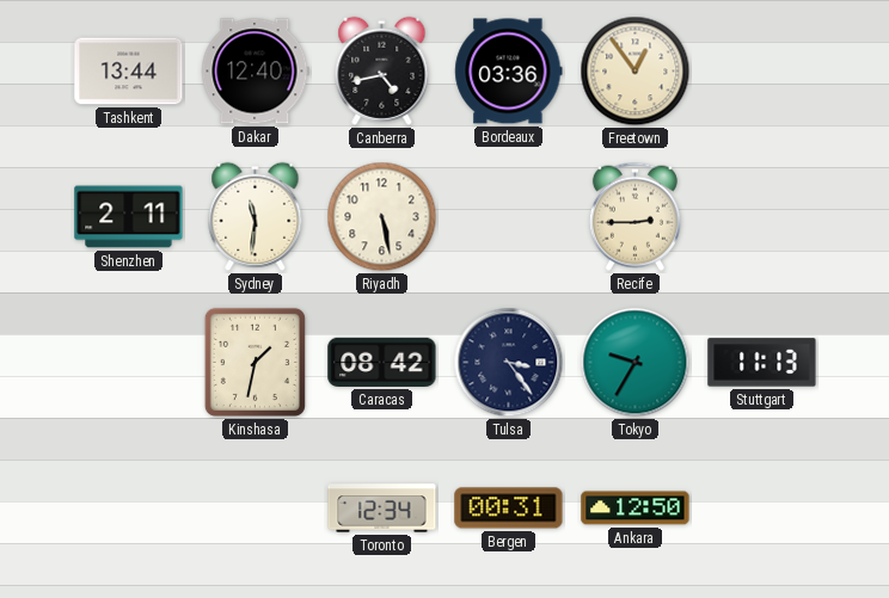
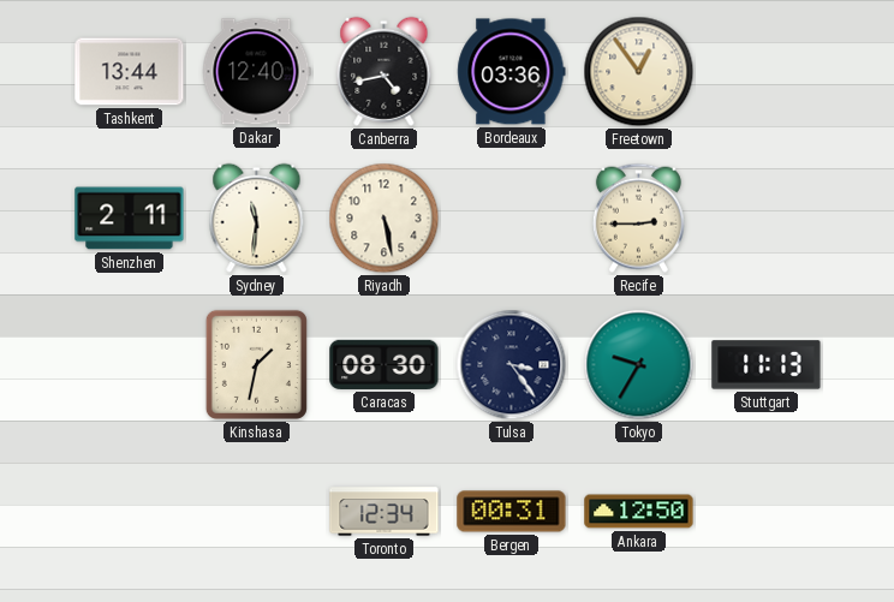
Caracas: 08:42 -> 08:30 (385, 364)
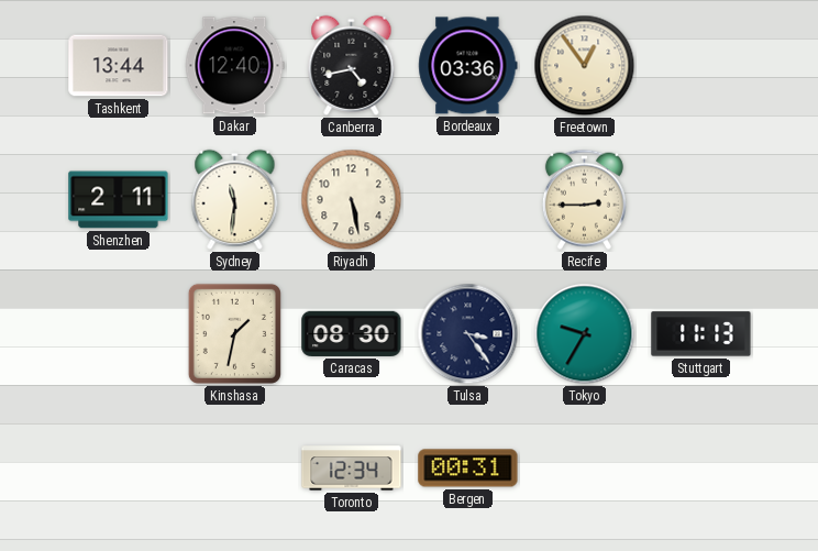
Ankara: 12:50 -> none (639, 512)
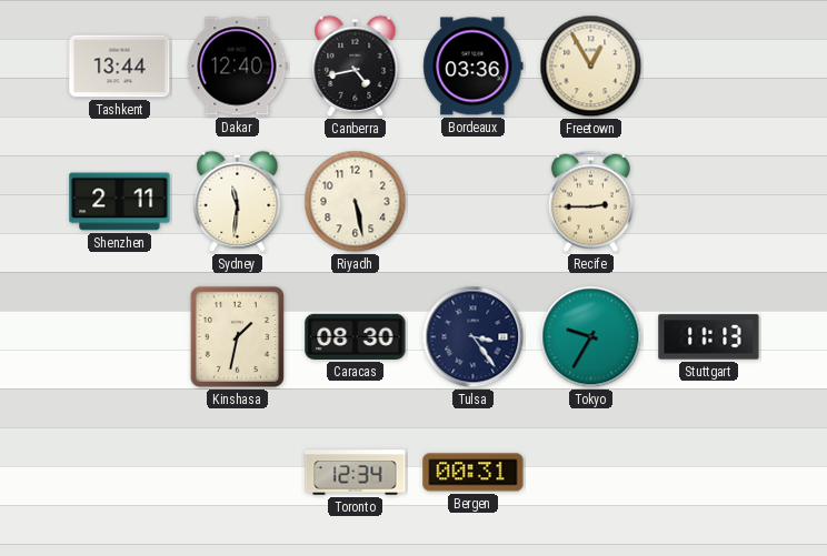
Freetown: 12:54 -> 12:55 (591, 67)
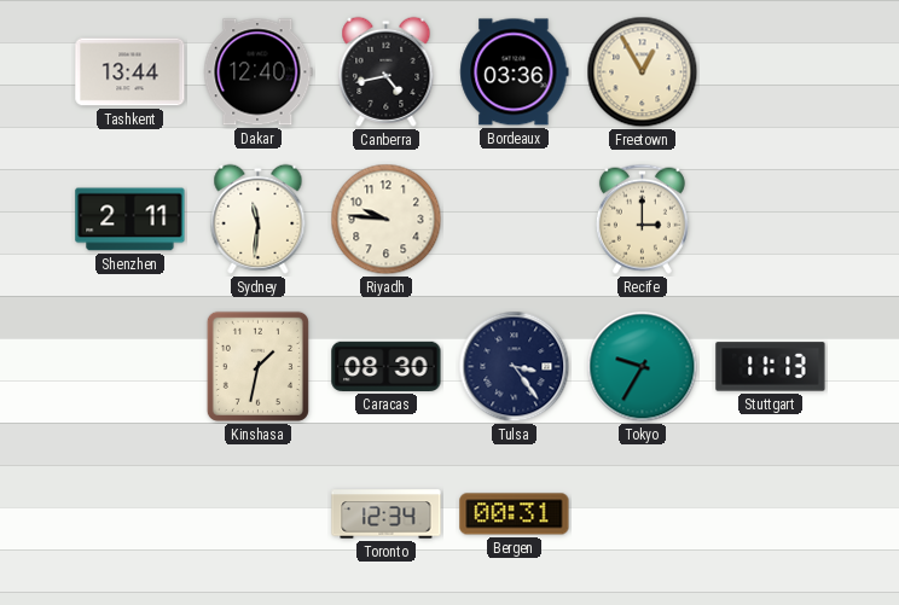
Riyadh: 5:28 -> 9:46 (387, 220)
Recife: 2:45 -> 3:00 (642, 219)
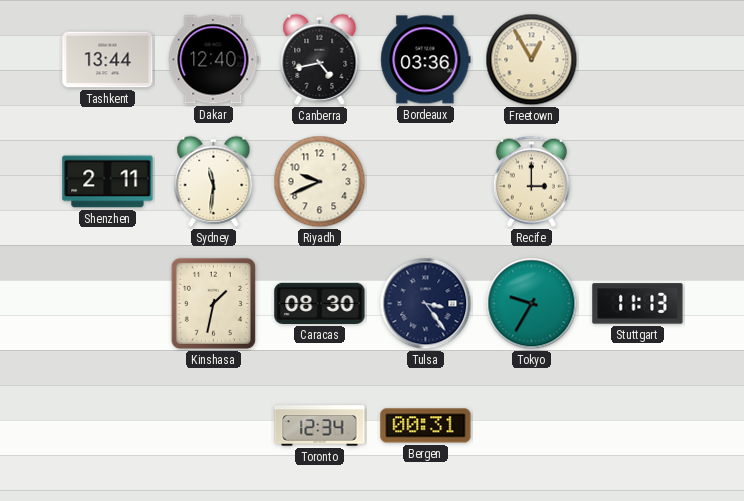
Riyadh: 9:46 -> 9:41 (320, 182)
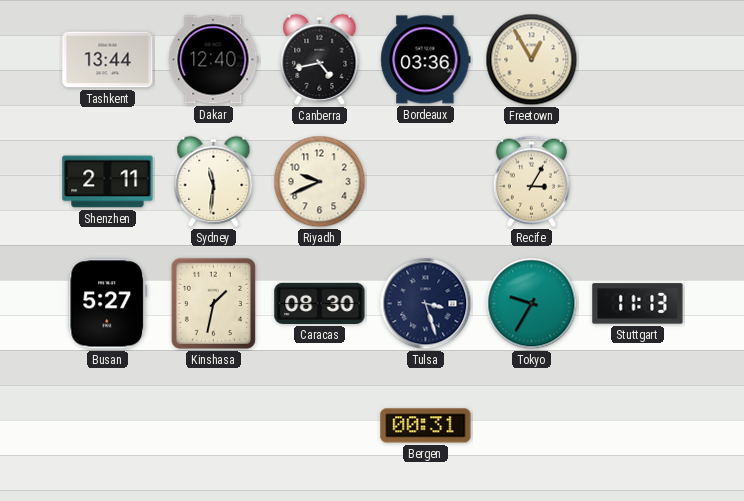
Recife: 3:00 -> 3:05 (531, 181)
Busan: none -> 5:27 (108, 304)
Tulsa: 3:24 -> 3:27 (426, 304)
Toronto: 12:34 -> none (320, 426)
